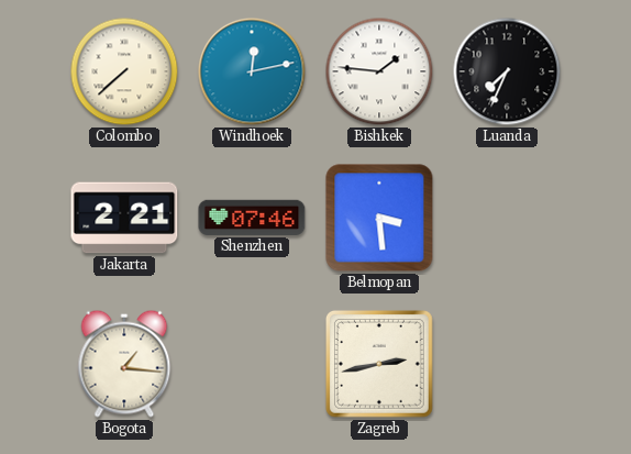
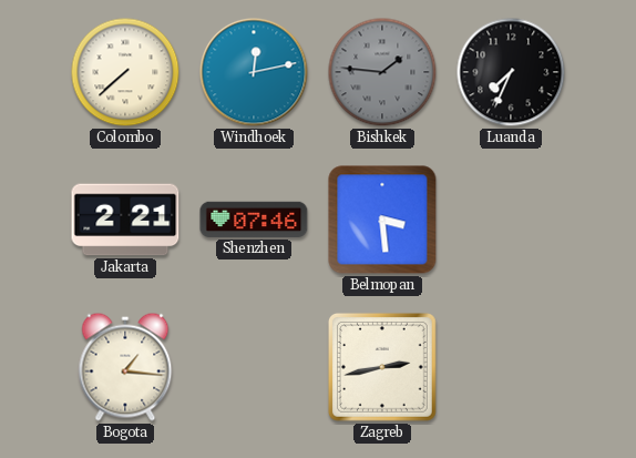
Bishkek dial: white -> grey (382, 72)
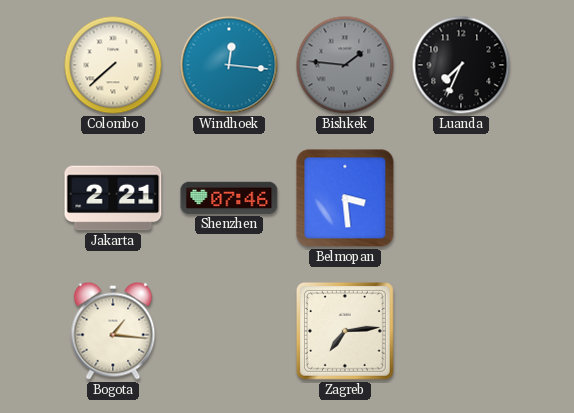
Windhoek: 12:13 -> 12:16 (229, 65)
Zagreb: 2:43 -> 7:14 (345, 331)
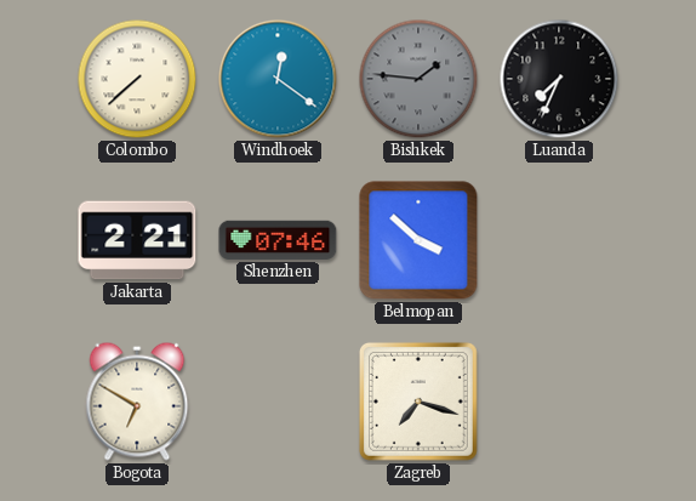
Windhoek: 12:16 -> 12:21 (278, 79)
Belmopan: 3:29 -> 3:52 (418, 240)
Bogota: 1:16 -> 6:50 (137, 402)
Zagreb: 7:14 -> 7:18 (418, 402)
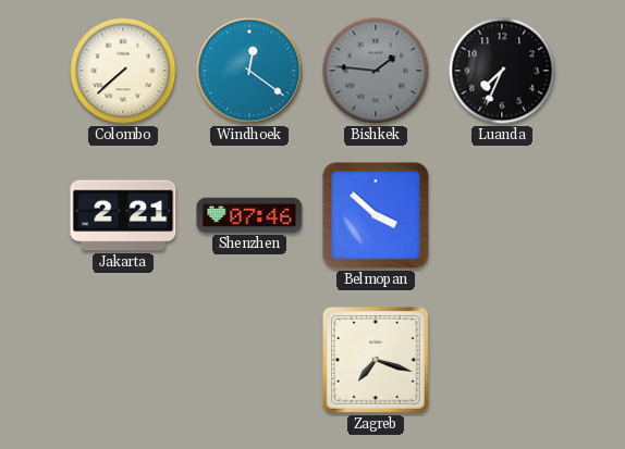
Bogota: 6:50 -> none (137, 402)
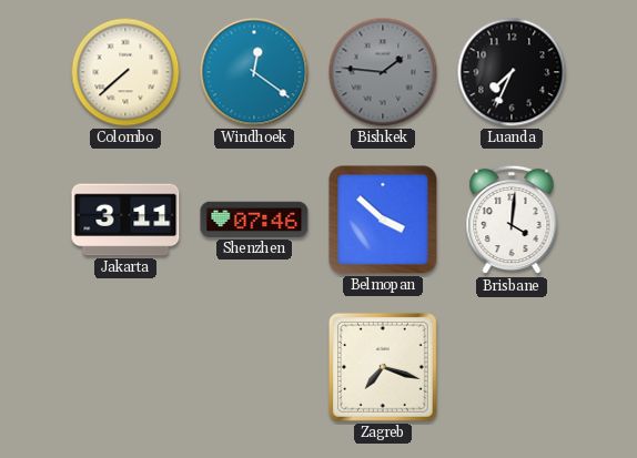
Jakarta: 2:21 -> 3:11 (125, 220)
Brisbane: none -> 4:01 (512, 220)
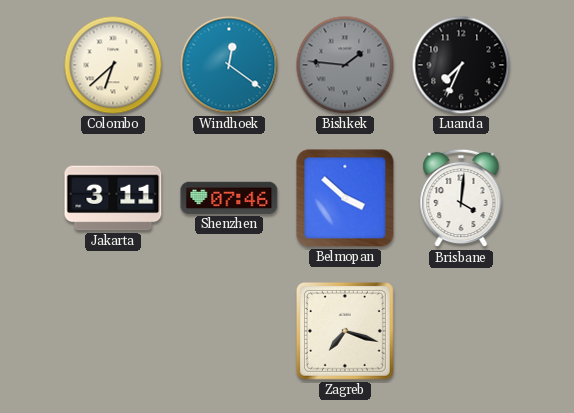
Colombo: 7:38 -> 6:38 (113, 65)
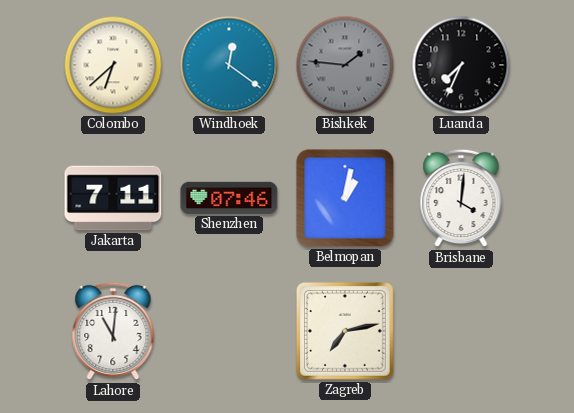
Jakarta: 3:11 -> 7:11 (113, 198)
Belmopan: 3:52 -> 1:02 (345, 198)
Lahore: none -> 11:01 (113, 331)
Zagreb: 7:18 -> 7:13 (345, 331)
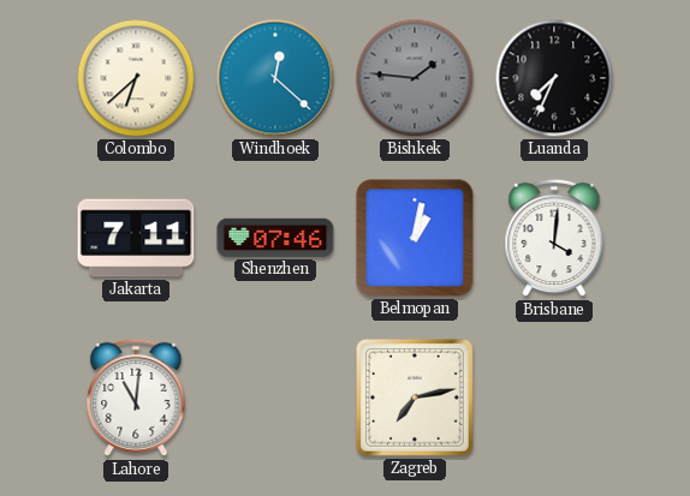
Windhoek: 12:21 -> 12:22 (275, 78)
